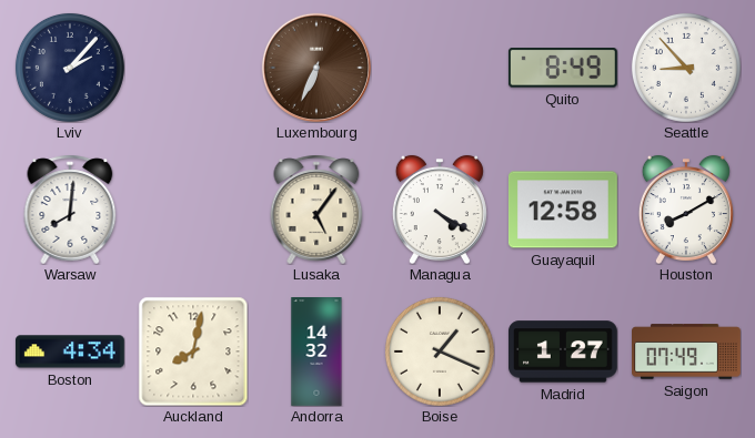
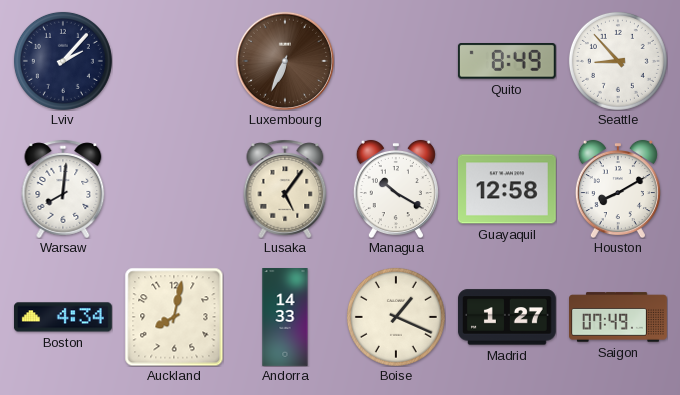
Managua: 4:20 -> 10:20 (396, 189)
Andorra: 14:32 -> 14:33 (285, 318)
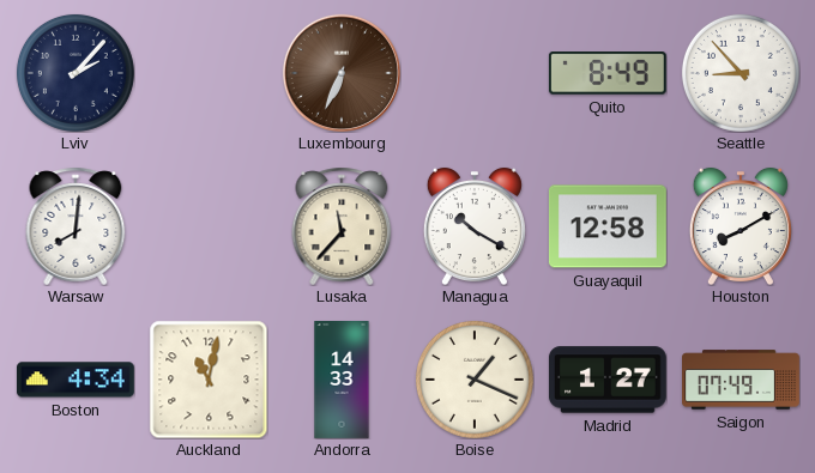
Lusaka: 5:06 -> 11:37 (342, 226)
Auckland: 8:02 -> 11:02 (209, 380)
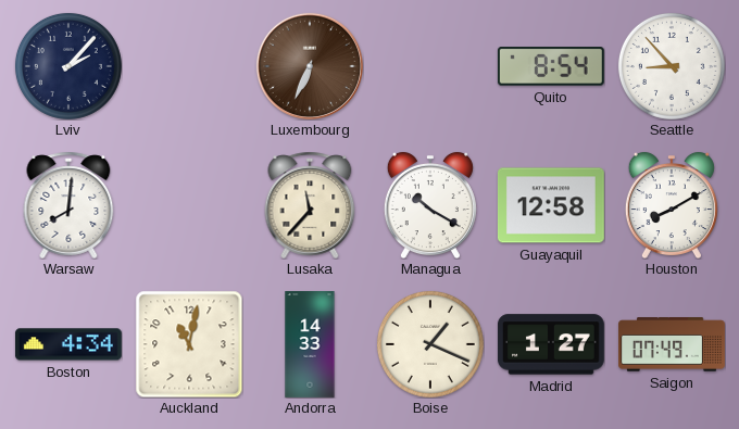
Quito: 8:49 -> 8:54 (551, 66)
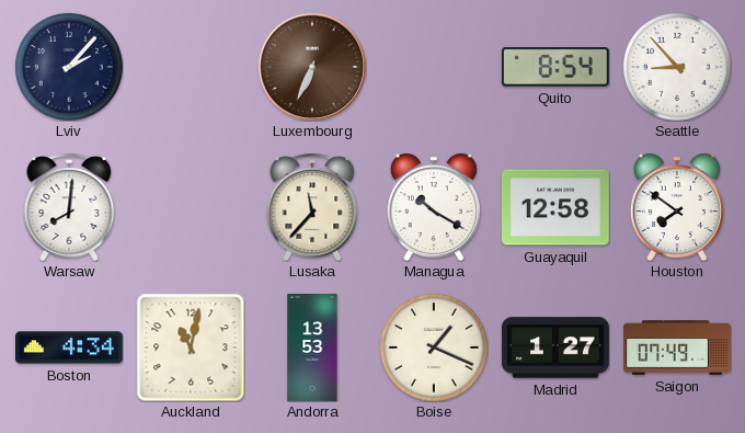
Houston: 8:10 -> 7:51 (677, 207)
Andorra: 14:33 -> 13:53 (312, 349)
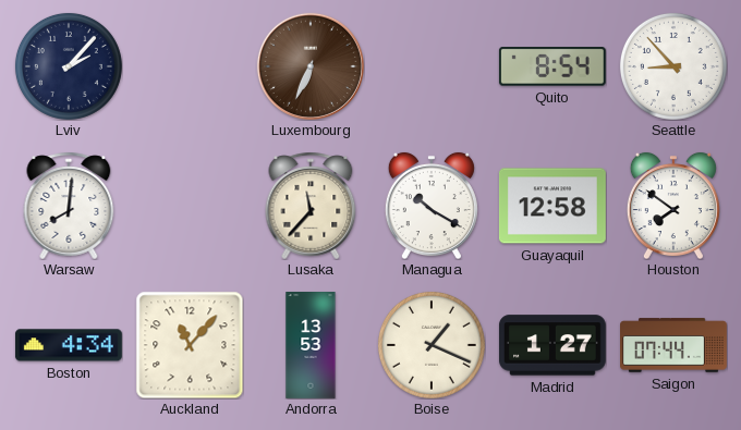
Auckland: 11:02 -> 11:07 (190, 345)
Saigon: 07:49 -> 07:44 (675, 345)
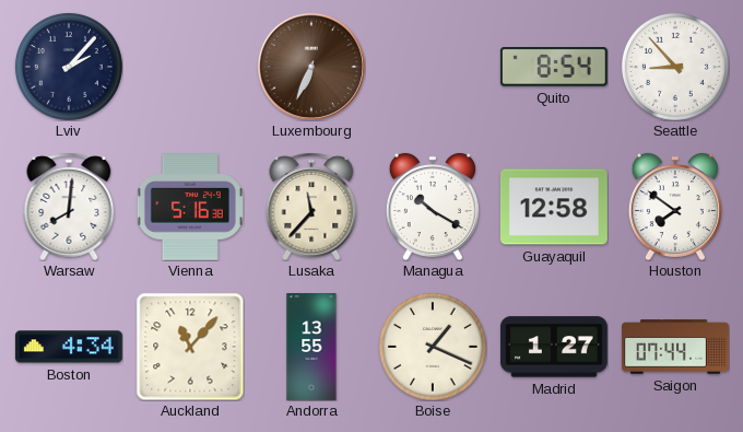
Vienna: none -> 5:16 (190, 207)
Andorra: 13:53 -> 13:55 (311, 348)
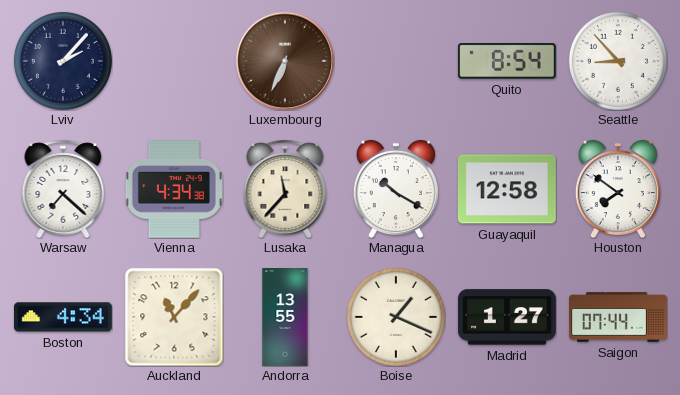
Warsaw: 8:01 -> 7:22 (63, 189)
Vienna: 5:16 -> 4:34 (174, 189)
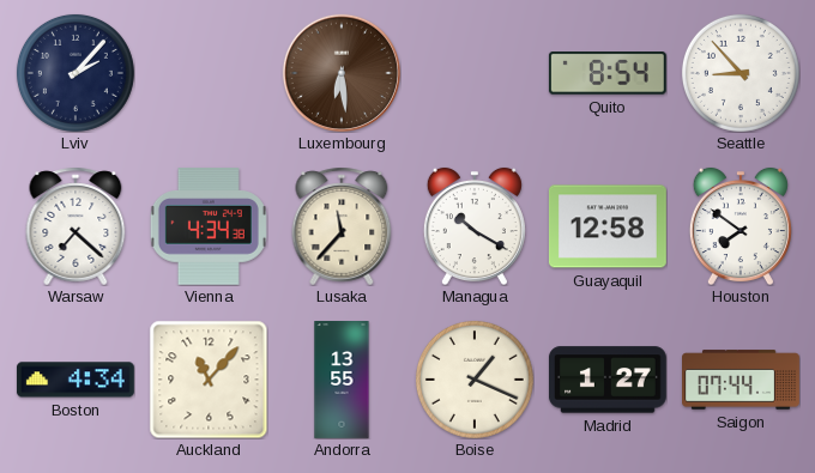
Luxembourg: 6:34 -> 6:29 (342, 73)
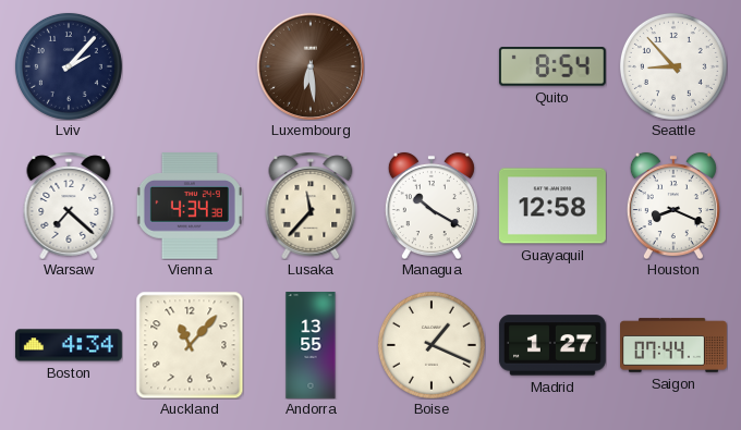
Houston: 7:51 -> 8:19 (673, 206)
